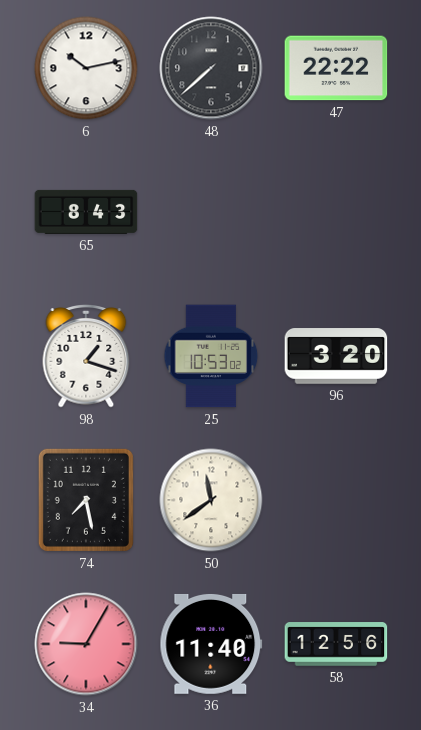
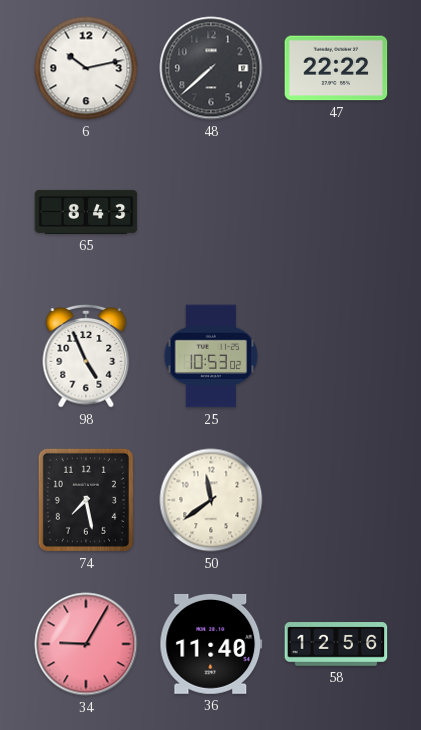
98: 1:18 -> 4:56 (86, 357)
96: 3:20 -> none (336, 356)
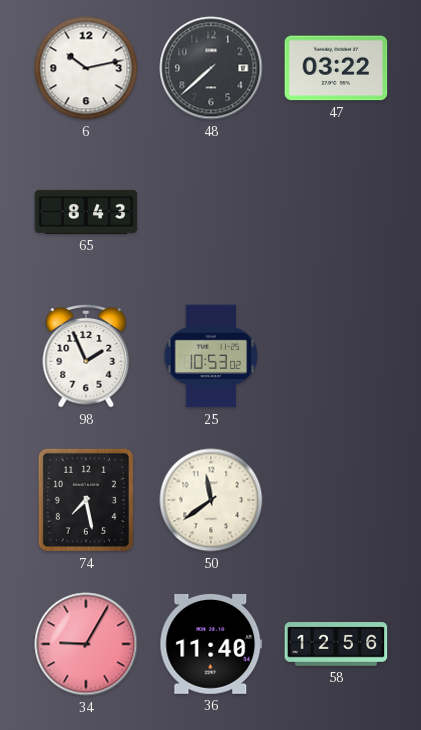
47: 22:22 -> 03:22 (336, 68)
98: 4:56 -> 1:56 (86, 357)
